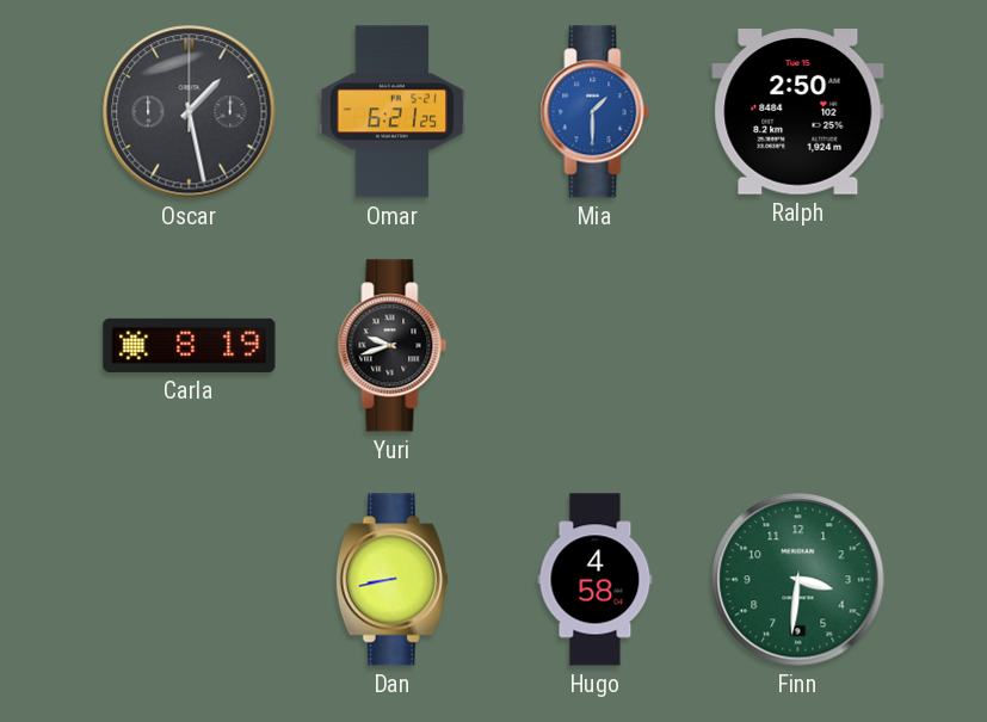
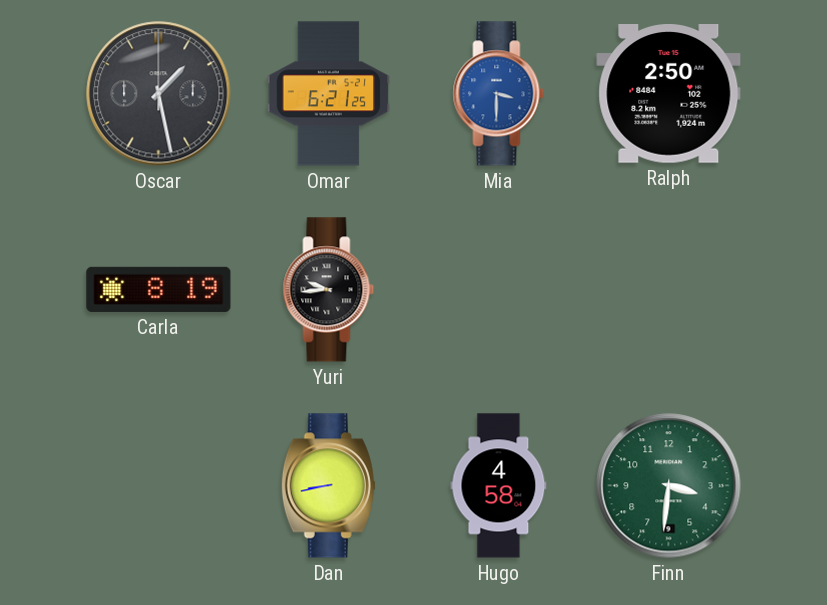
Mia: 1:30 -> 3:30 (499, 94)
Yuri: 9:42 -> 9:44 (329, 290)
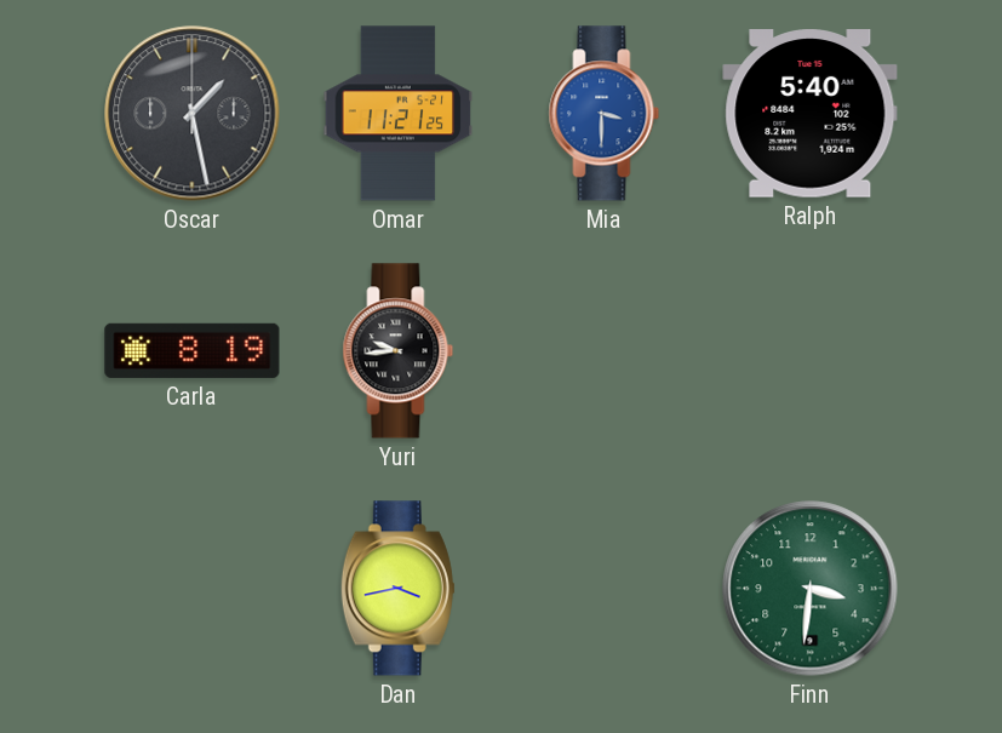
Omar: 6:21 -> 11:21 (399, 114)
Ralph: 2:50 -> 5:40 (811, 114)
Dan: 8:43 -> 3:43 (397, 589)
Hugo: 4:58 -> none (499, 486)
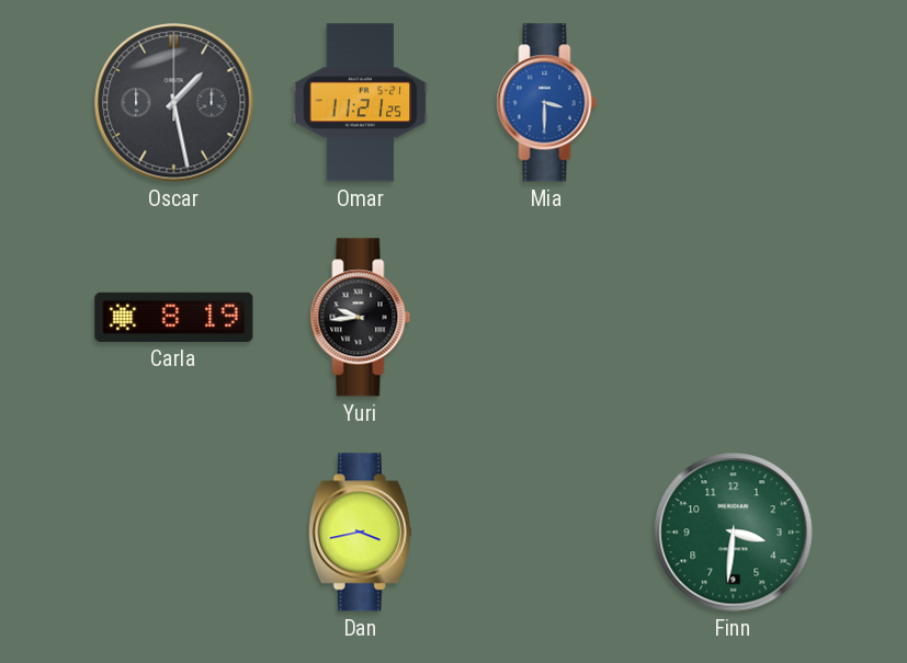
Ralph: 5:40 -> none (811, 114)
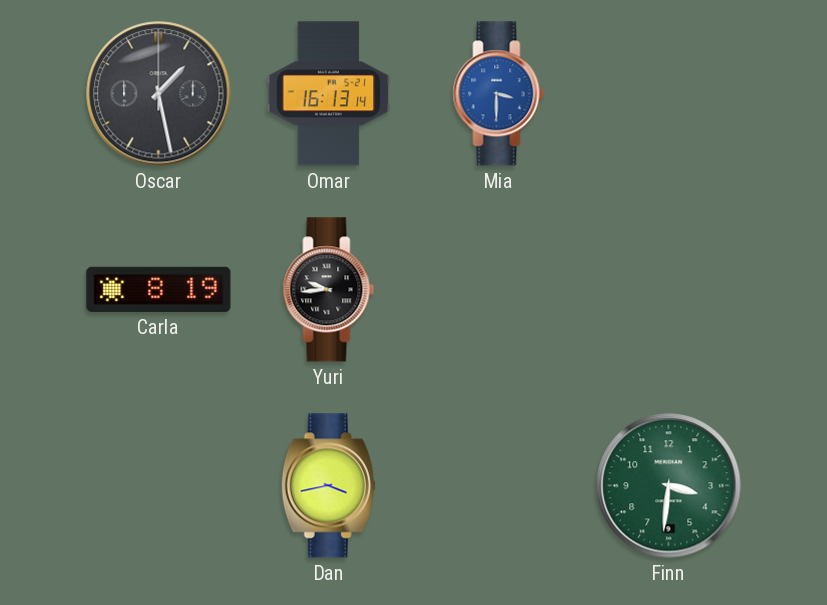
Omar: 11:21 -> 16:13 (329, 94)
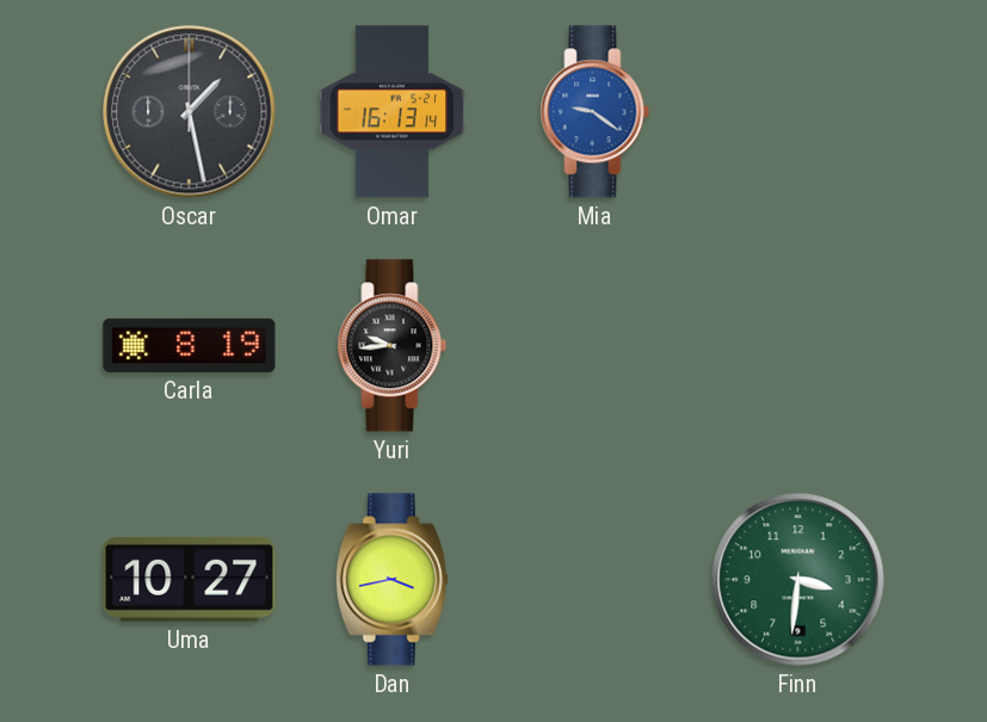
Mia: 3:30 -> 9:21 (596, 112)
Uma: none -> 10:27 (190, 579)
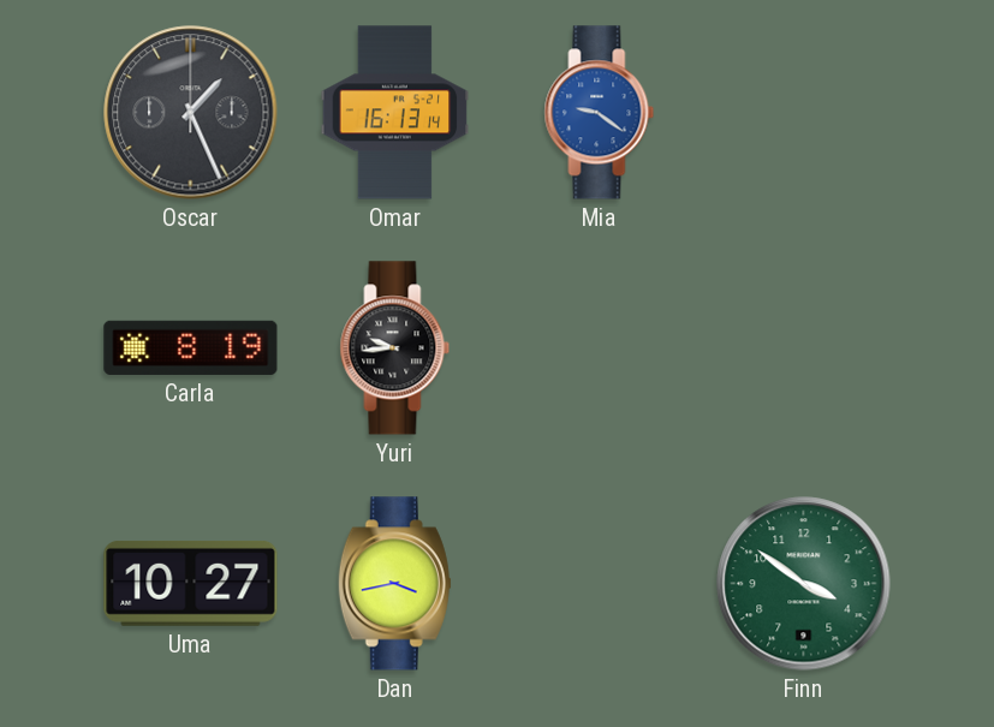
Oscar: 1:28 -> 1:26 (191, 113)
Finn: 3:31 -> 3:51 (804, 584)
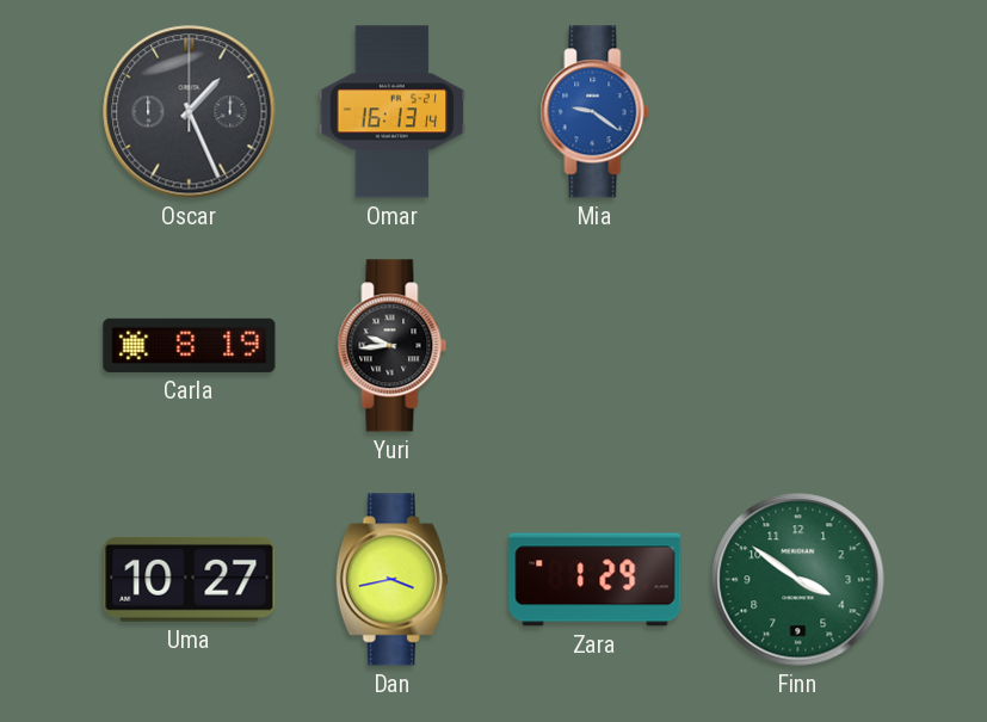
Zara: none -> 1:29 (596, 580)
